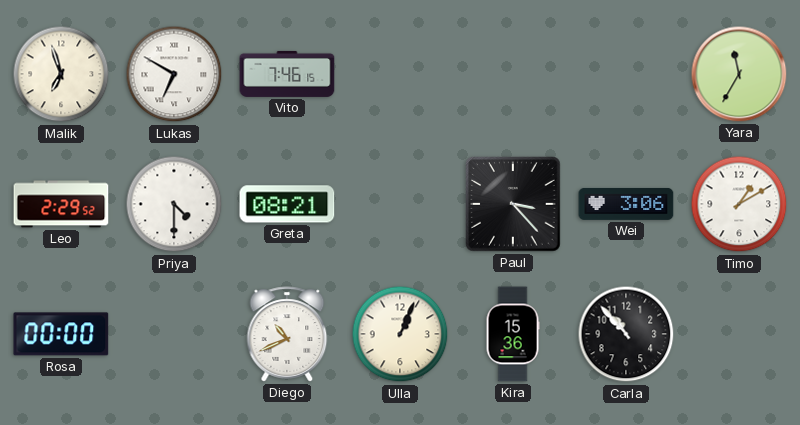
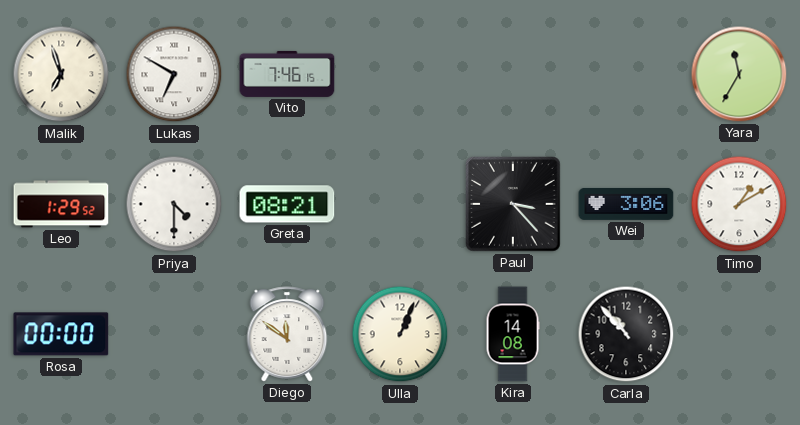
Leo: 2:29 -> 1:29 (61, 204)
Diego: 10:41 -> 11:51 (287, 334)
Kira: 15:36 -> 14:08 (513, 334)
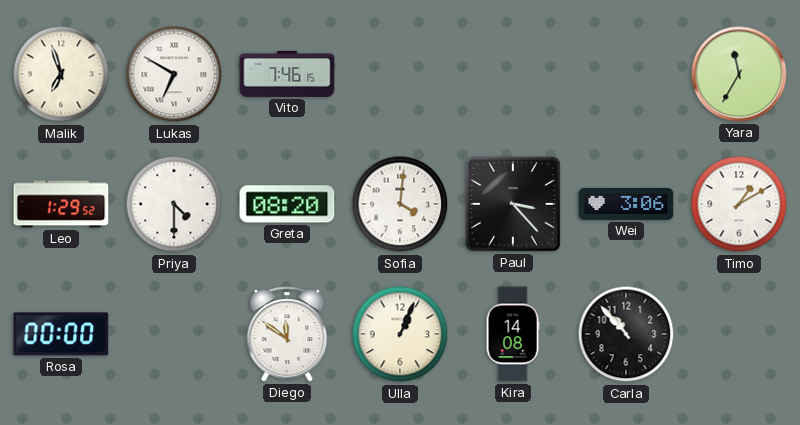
Greta: 08:21 -> 08:20 (287, 204)
Sofia: none -> 4:01 (400, 204)
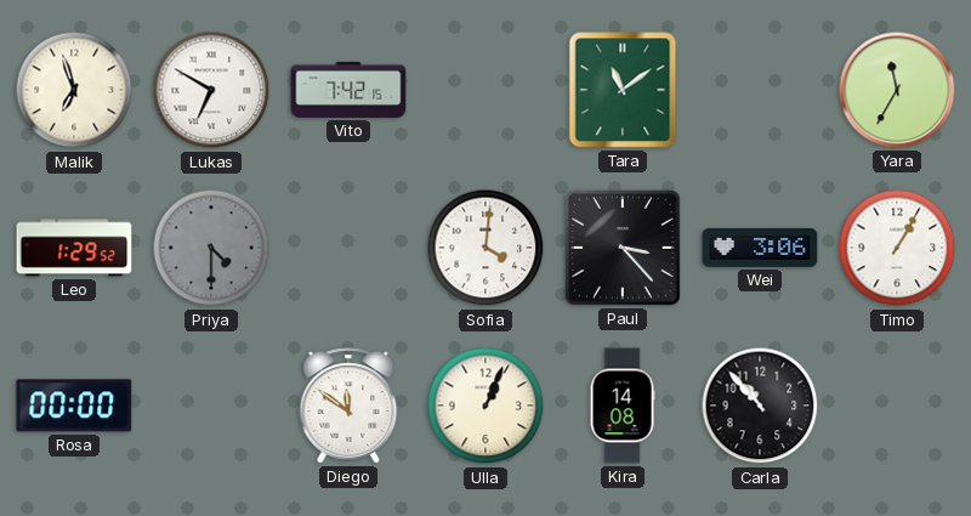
Vito: 7:46 -> 7:42 (348, 90)
Tara: none -> 11:09 (623, 90)
Priya dial: white -> grey (211, 248)
Greta: 08:20 -> none (287, 204)
Timo: 1:10 -> 1:05 (897, 248)
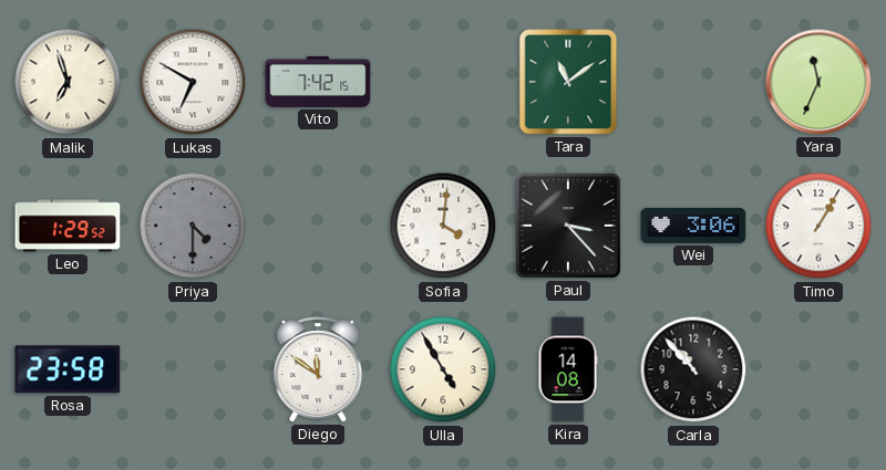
Yara: 11:35 -> 11:34 (818, 82)
Rosa: 00:00 -> 23:58 (68, 369)
Ulla: 1:04 -> 4:55 (443, 369)
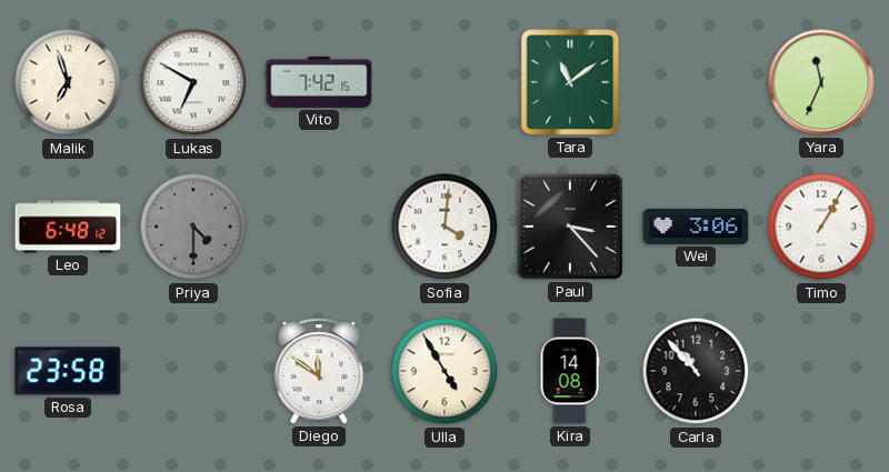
Leo: 1:29 -> 6:48 (68, 227)
